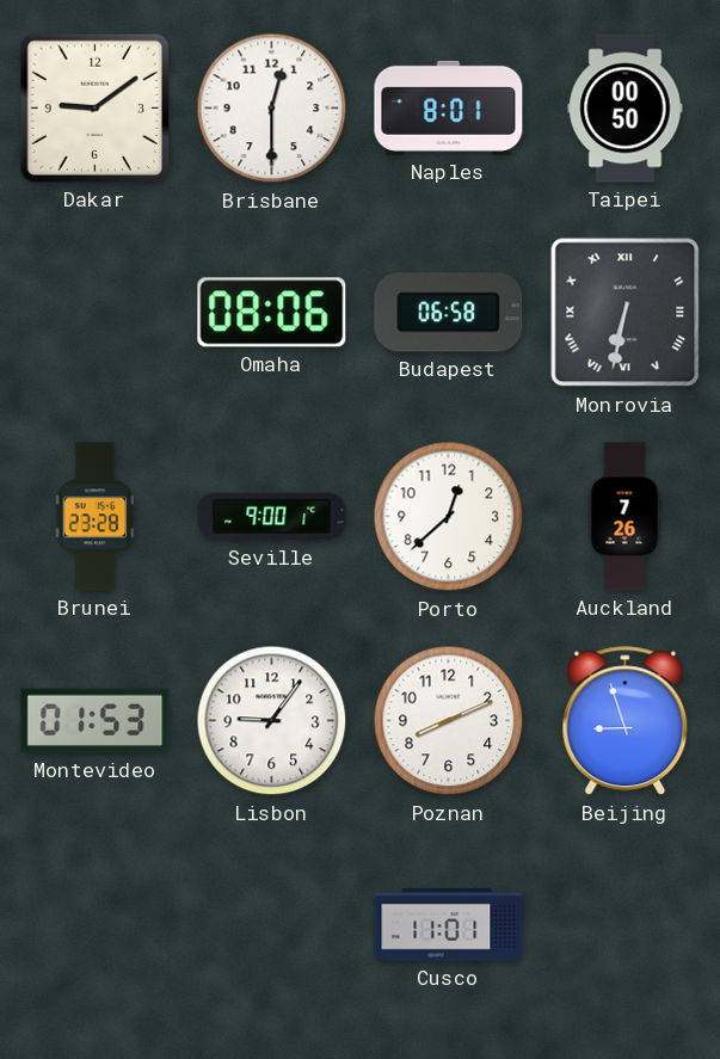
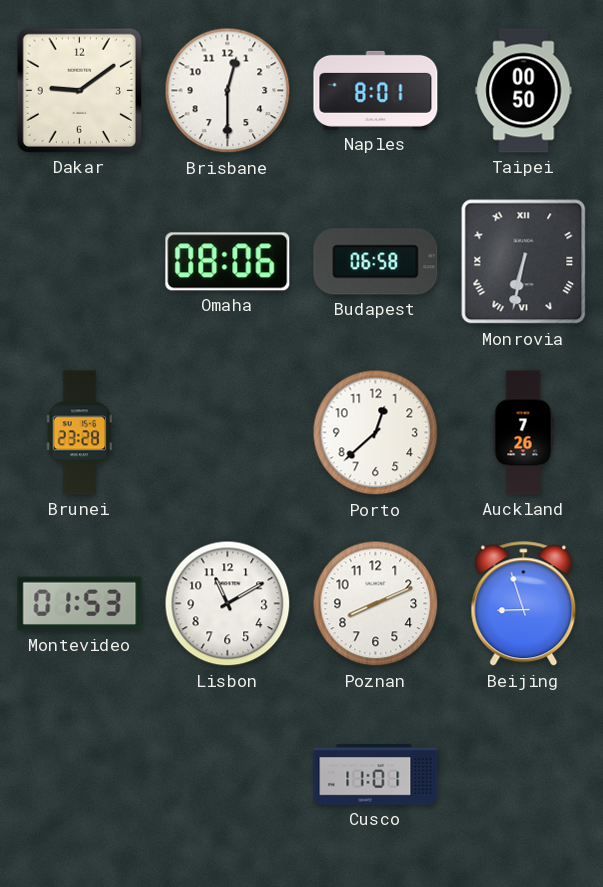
Seville: 9:00 -> none (272, 517)
Lisbon: 9:06 -> 11:10 (228, 604)
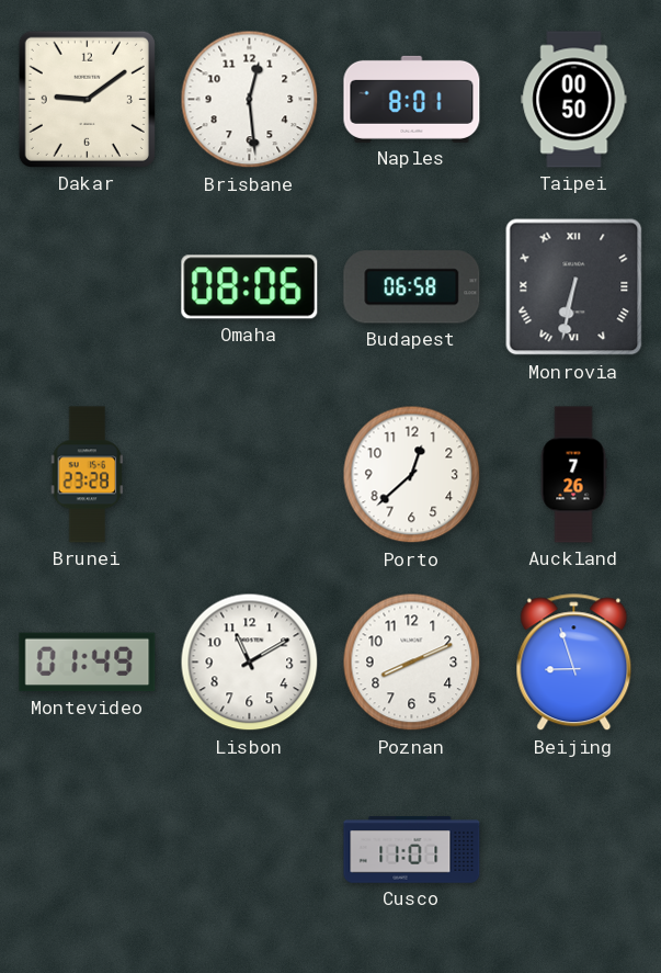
Brisbane: 12:30 -> 12:29 (250, 100)
Montevideo: 01:53 -> 01:49 (88, 663)
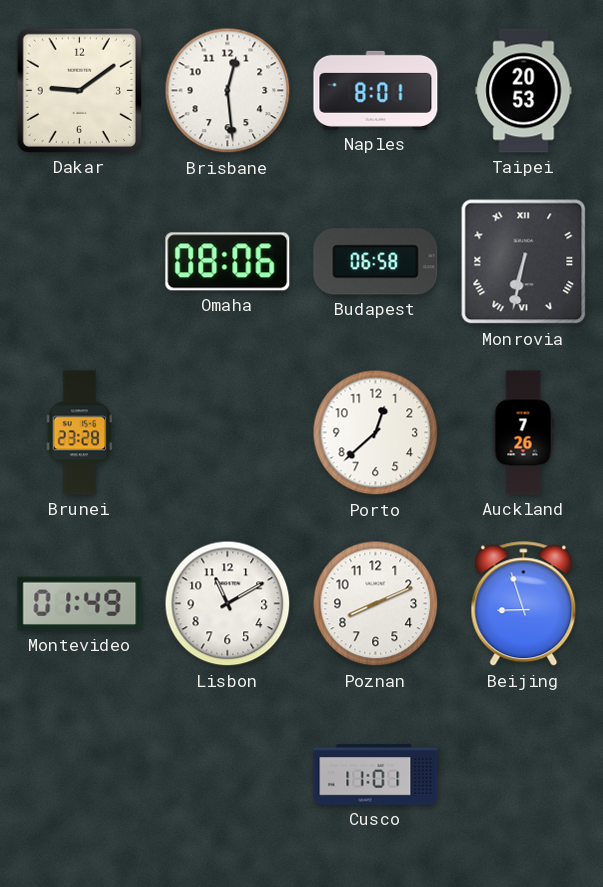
Taipei: 00:50 -> 20:53 (524, 91)
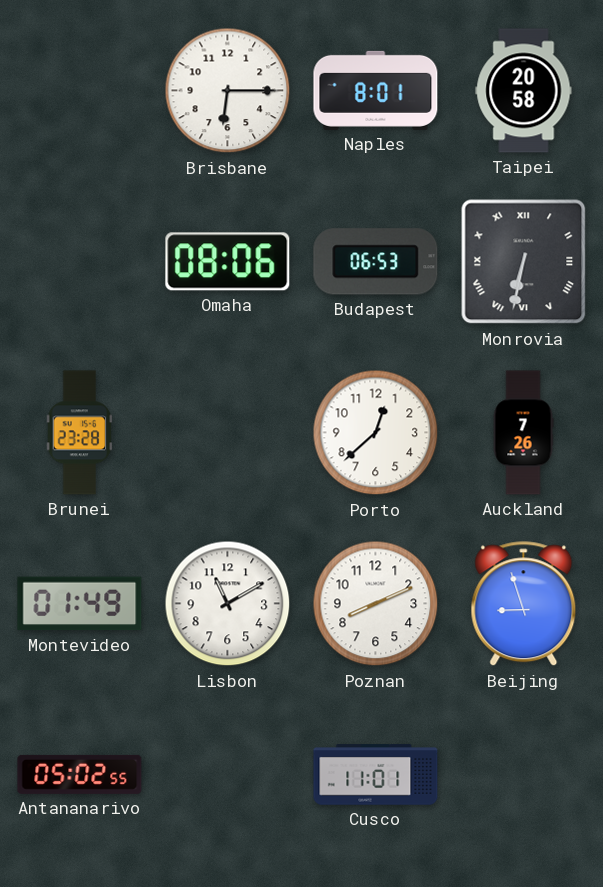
Dakar: 9:09 -> none (79, 90)
Brisbane: 12:29 -> 6:15 (228, 91)
Taipei: 20:53 -> 20:58 (524, 91)
Budapest: 06:58 -> 06:53 (376, 262)
Antananarivo: none -> 05:02 (80, 774)
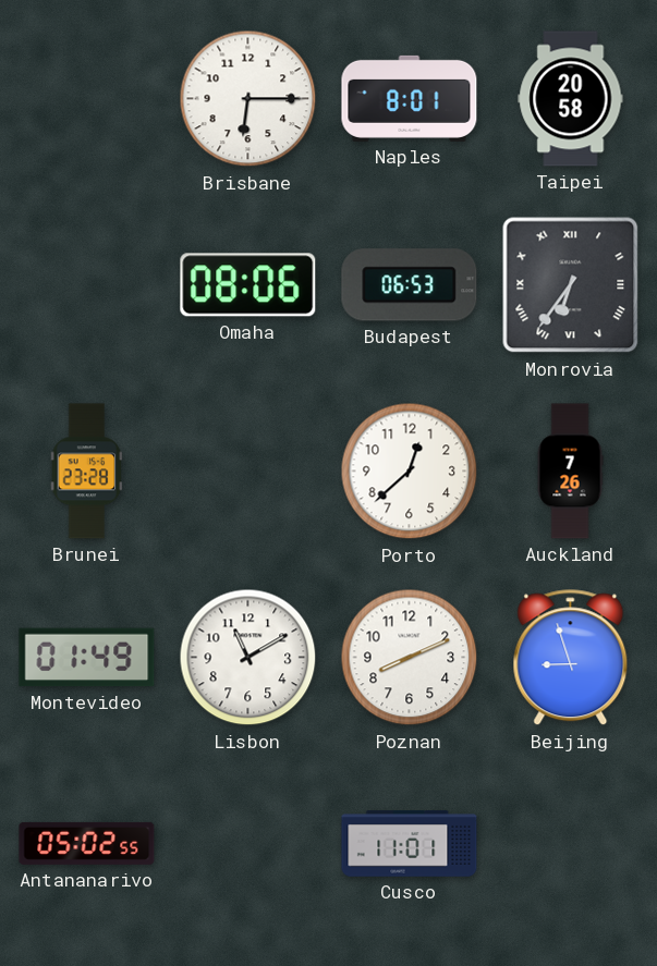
Monrovia: 6:32 -> 6:36 (571, 285)
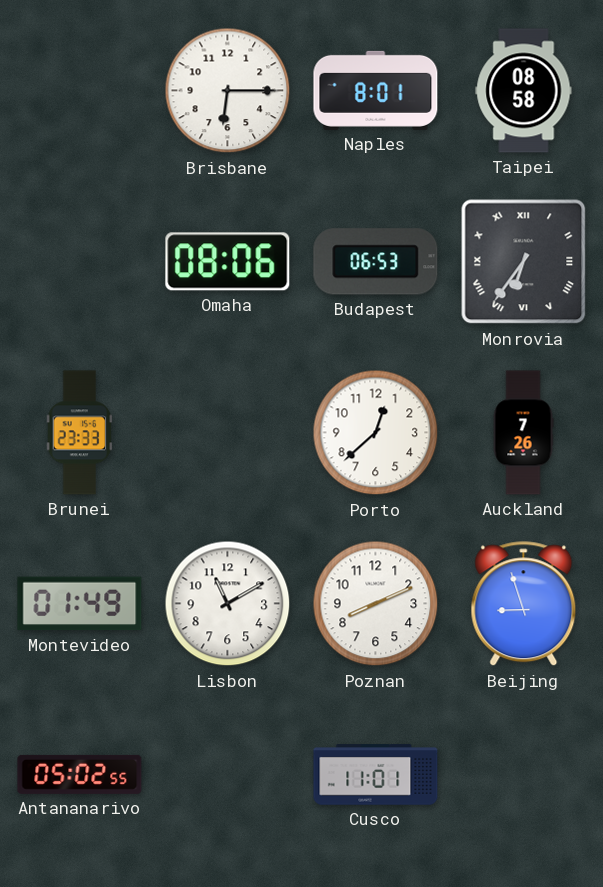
Taipei: 20:58 -> 08:58 (524, 91)
Brunei: 23:28 -> 23:33 (80, 433)
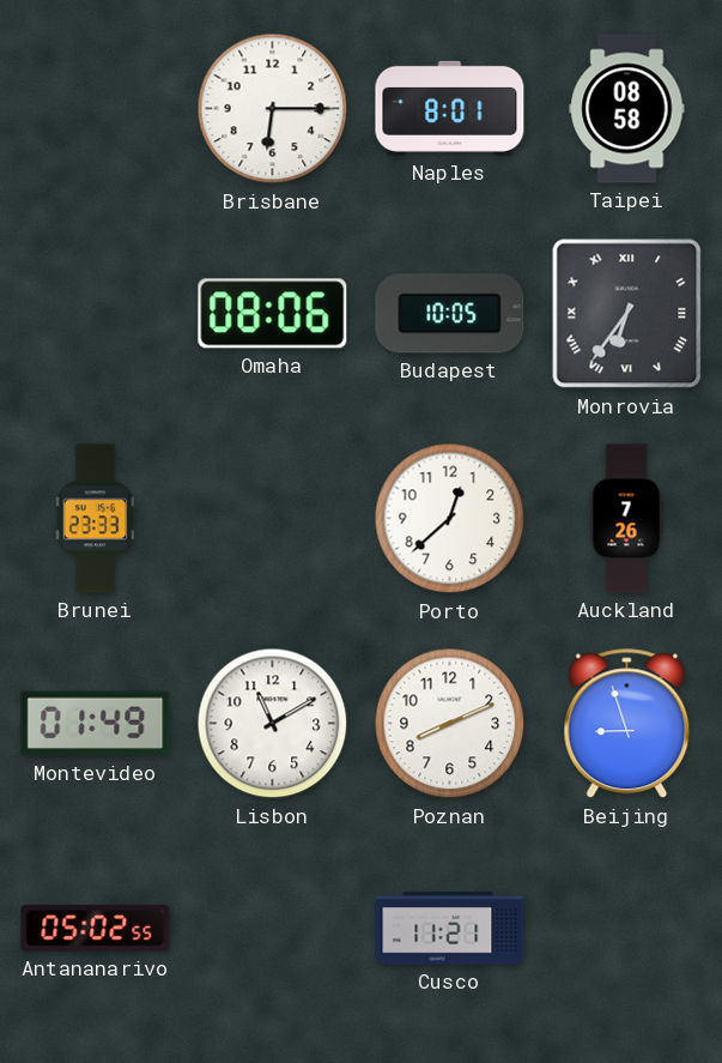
Budapest: 06:53 -> 10:05 (450, 314)
Cusco: 11:01 -> 11:21 (450, 929)
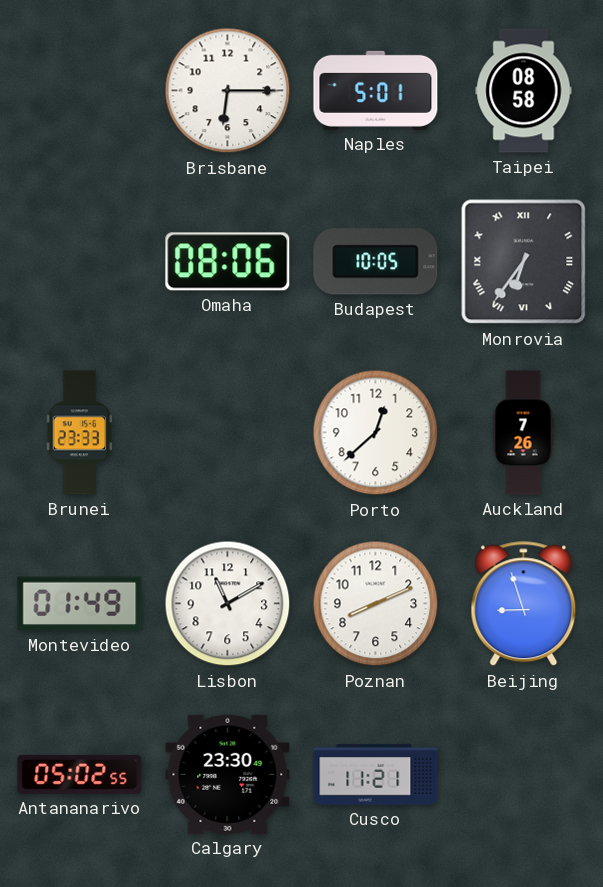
Naples: 8:01 -> 5:01 (376, 90)
Calgary: none -> 23:30 (228, 774)
